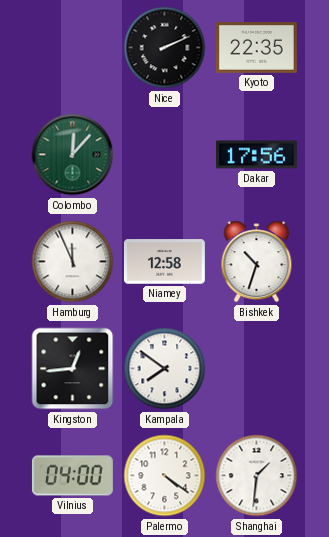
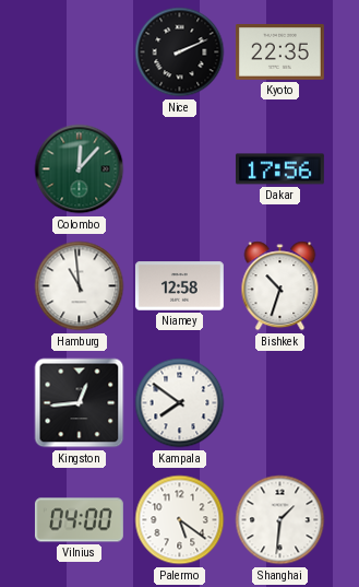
Hamburg: 11:56 -> 10:59 (80, 286)
Palermo: 4:21 -> 5:21 (180, 520)
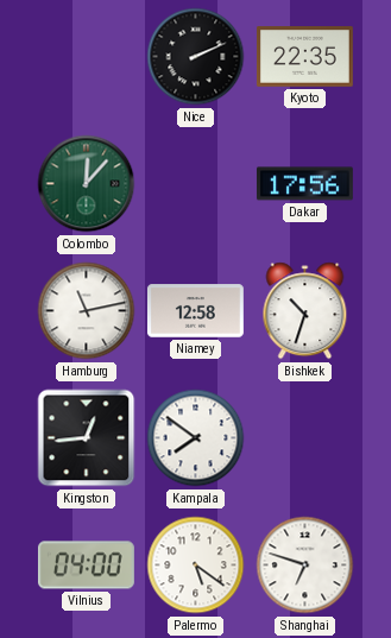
Hamburg: 10:59 -> 11:13 (87, 311)
Shanghai: 1:31 -> 6:48 (305, 566)
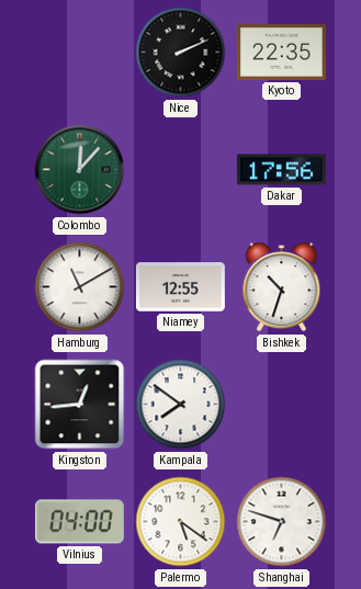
Hamburg: 11:13 -> 11:10 (80, 287)
Niamey: 12:58 -> 12:55 (180, 287)
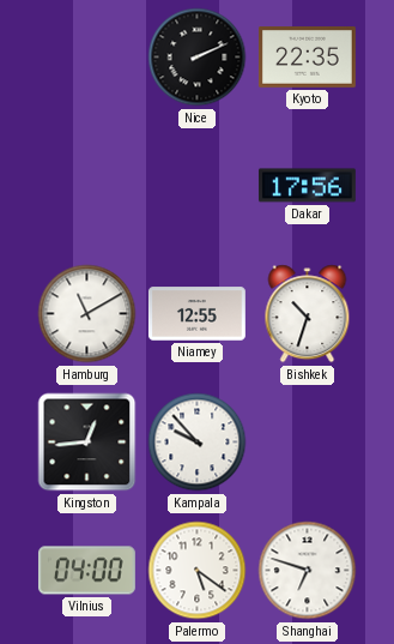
Colombo: 12:07 -> none (80, 170)
Kampala: 7:51 -> 9:53 (198, 443)
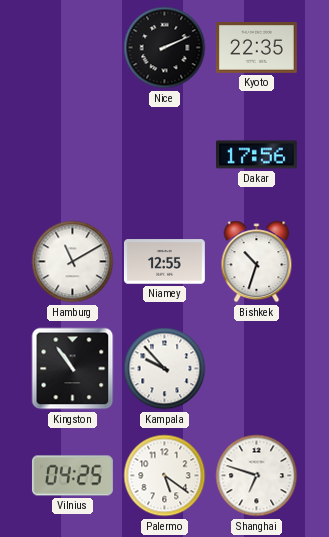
Kingston: 12:44 -> 10:54 (73, 369)
Vilnius: 04:00 -> 04:25 (72, 476)
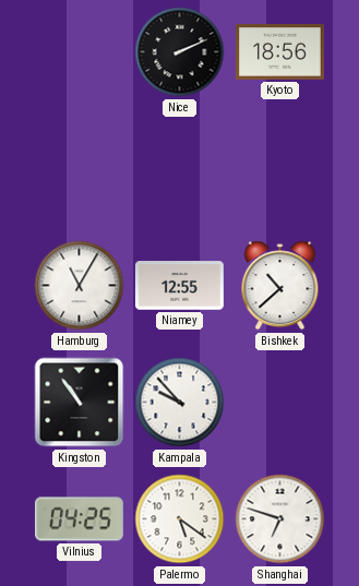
Kyoto: 22:35 -> 18:56 (279, 52)
Dakar: 17:56 -> none (256, 155)
Hamburg: 11:10 -> 11:05 (80, 286)
Bishkek: 10:33 -> 10:38 (280, 286)
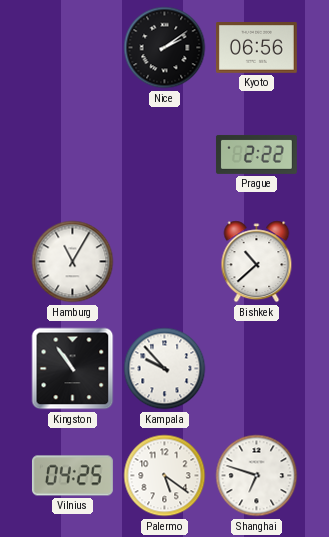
Nice: 2:11 -> 2:09 (165, 48)
Kyoto: 18:56 -> 06:56 (256, 48)
Prague: none -> 2:22 (256, 154)
Niamey: 12:55 -> none (179, 286)
